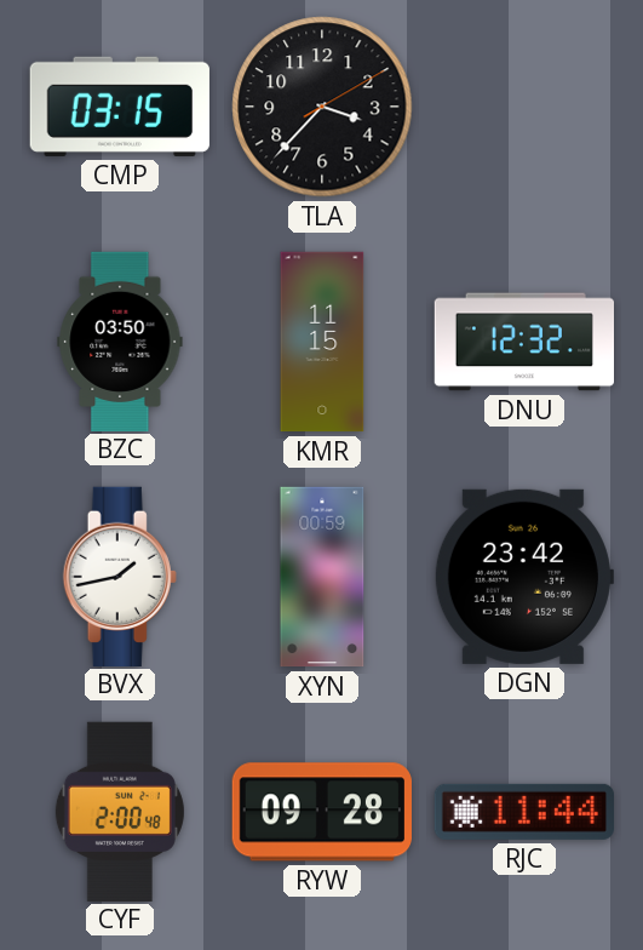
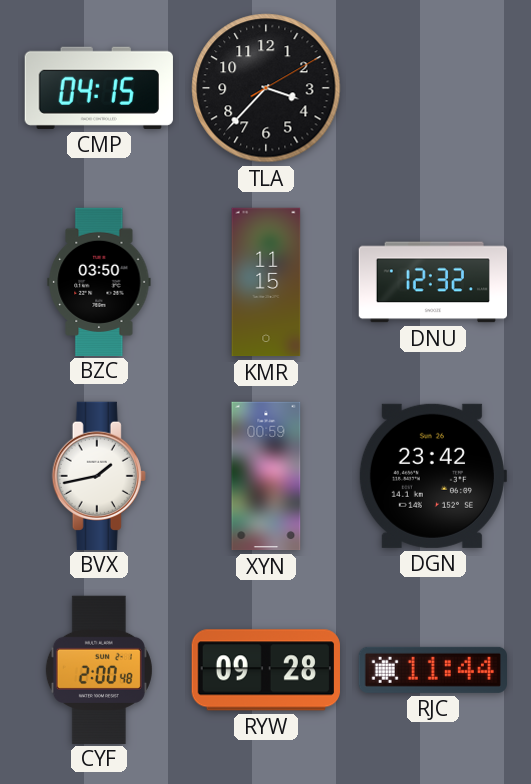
CMP: 03:15 -> 04:15 (99, 88)
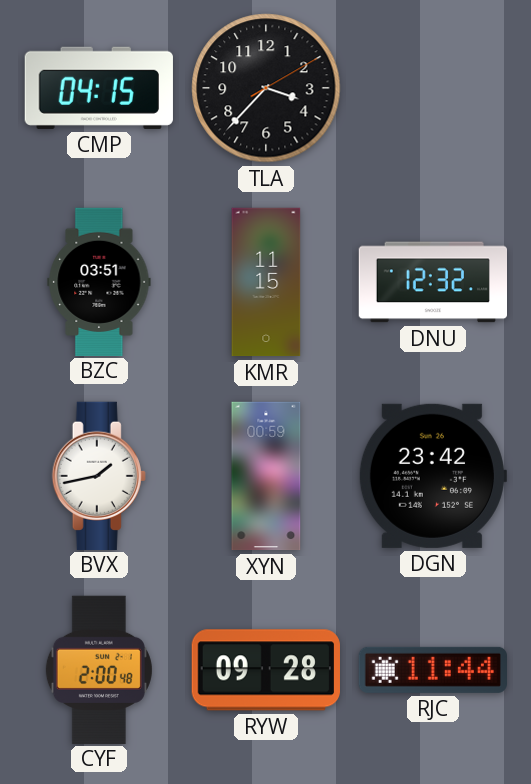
BZC: 03:50 -> 03:51 (99, 281)
